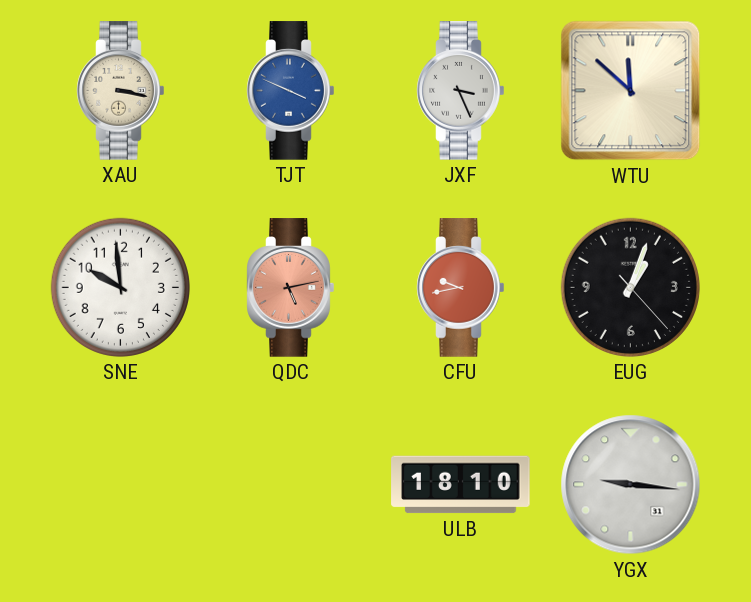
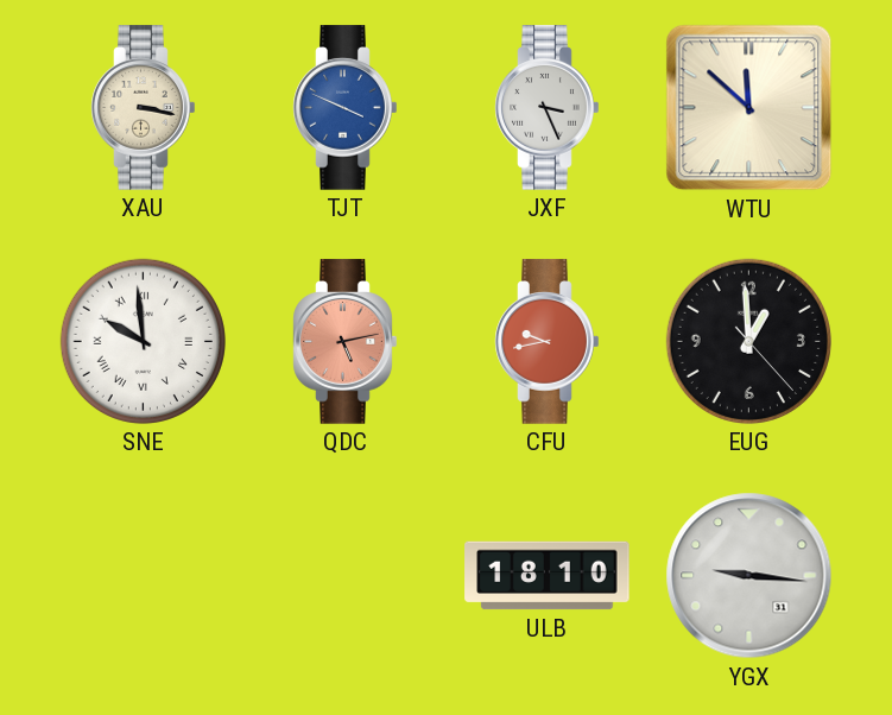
SNE numerals: Arabic -> Roman (143, 341)
EUG: 1:03 -> 12:59 (748, 341)
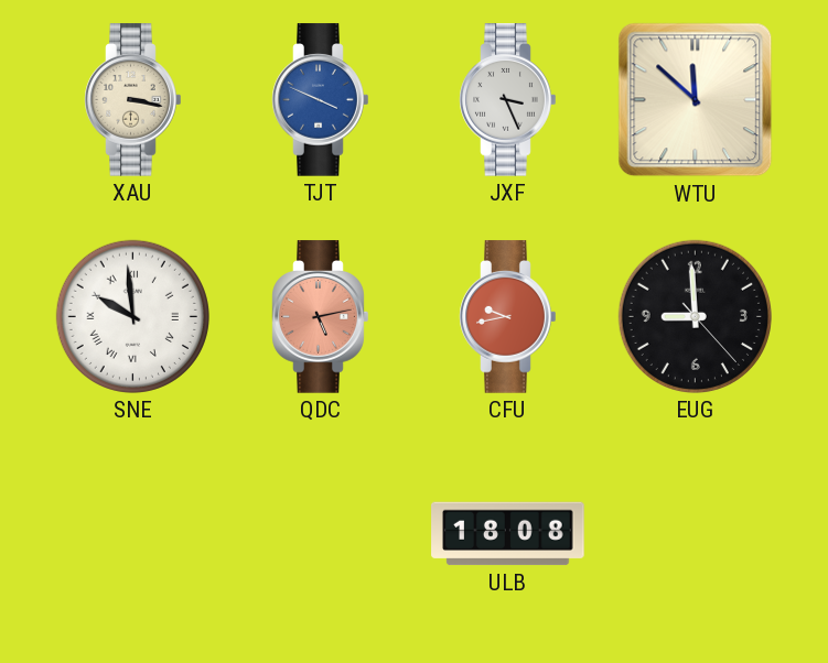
EUG: 12:59 -> 8:59 (695, 316)
ULB: 18:10 -> 18:08 (508, 534)
YGX: 9:16 -> none (749, 576)
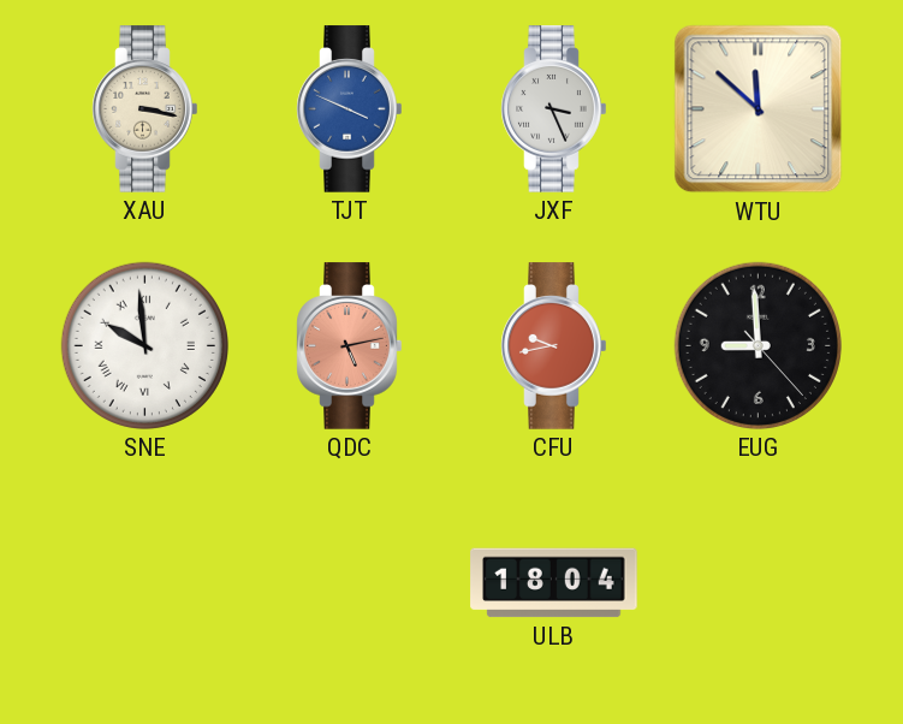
ULB: 18:08 -> 18:04 (554, 583)
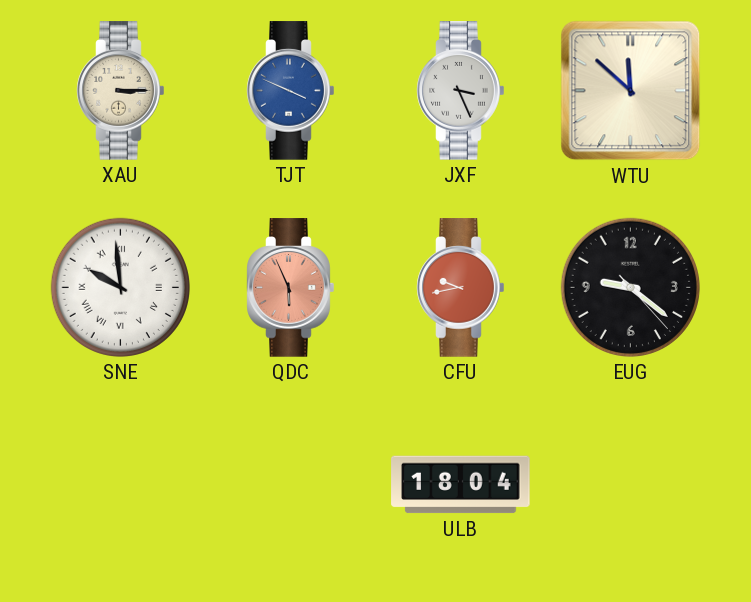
XAU: 3:17 -> 3:15 (121, 91)
QDC: 5:13 -> 5:56 (291, 288)
EUG: 8:59 -> 9:21 (630, 287)
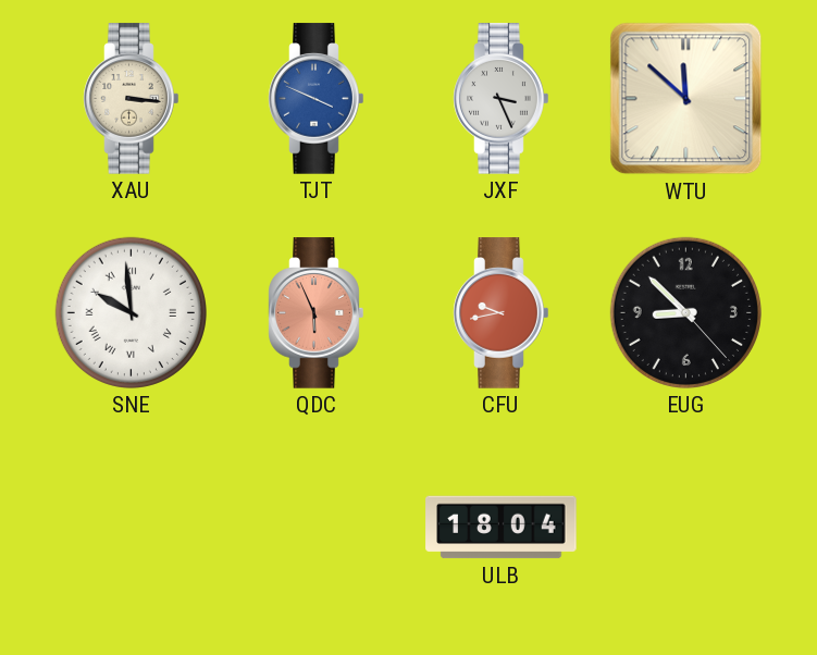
XAU: 3:15 -> 3:16 (132, 99)
EUG: 9:21 -> 8:52 (685, 312)
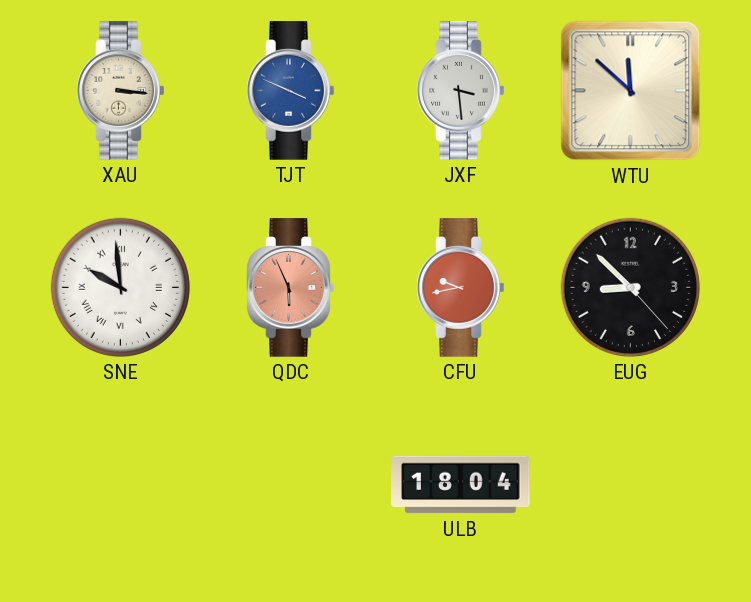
JXF: 3:26 -> 3:29 (461, 91)
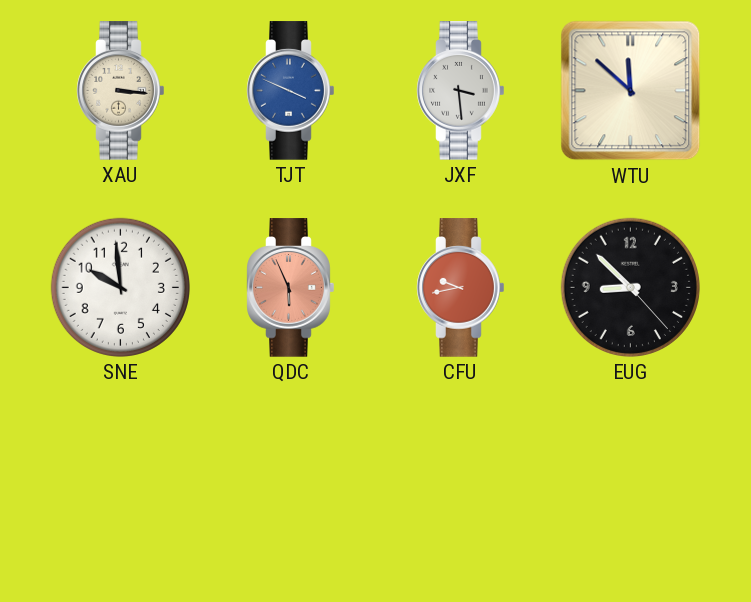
SNE numerals: Roman -> Arabic (120, 287)
ULB: 18:04 -> none (461, 485)
